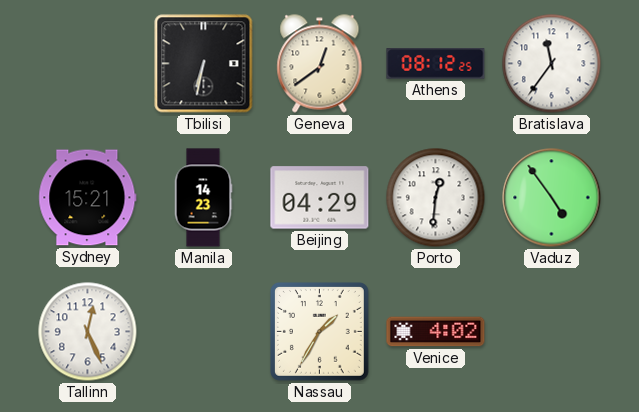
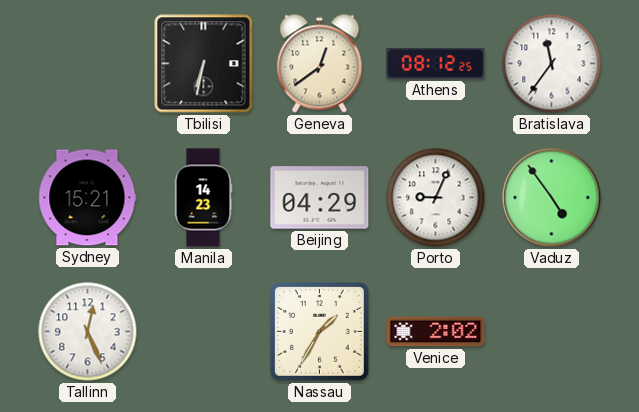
Porto: 12:31 -> 9:04 (436, 198)
Venice: 4:02 -> 2:02 (436, 332)
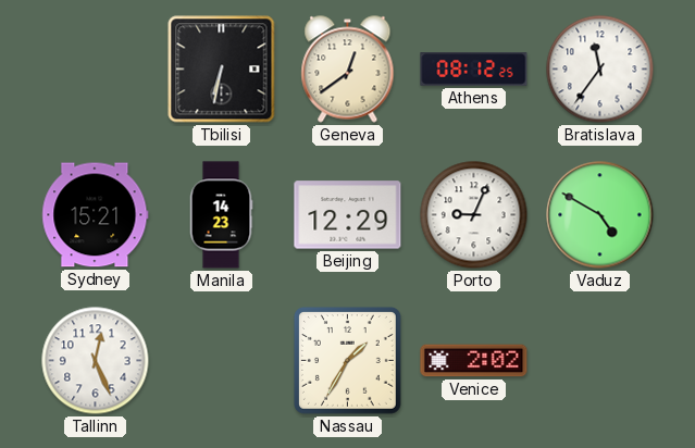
Beijing: 04:29 -> 12:29 (348, 215)
Vaduz: 4:54 -> 4:50 (600, 215)
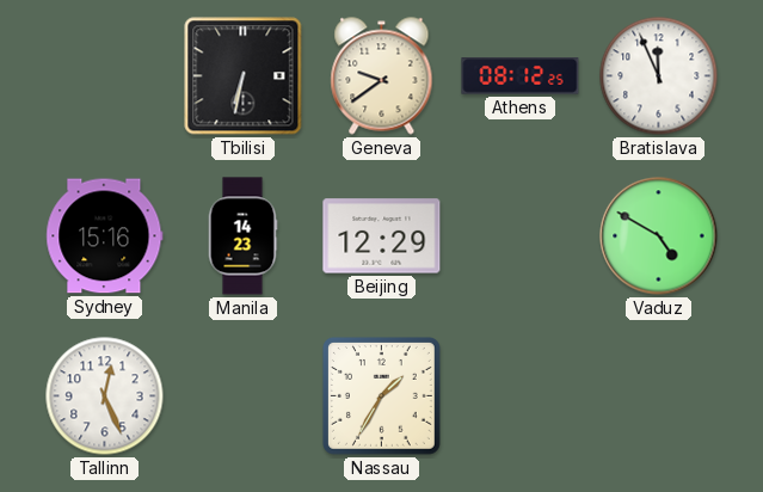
Geneva: 12:39 -> 9:39 (382, 76)
Bratislava: 11:36 -> 11:56 (659, 76)
Sydney: 15:21 -> 15:16 (105, 236)
Porto: 9:04 -> none (474, 215)
Venice: 2:02 -> none (474, 361)
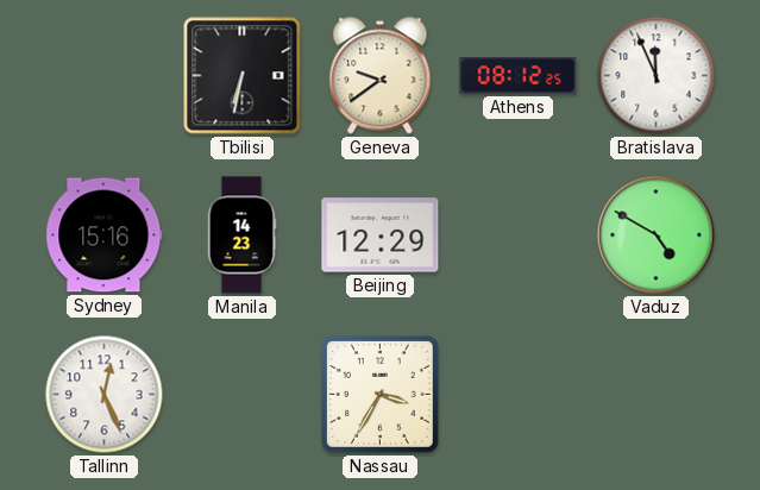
Nassau: 1:35 -> 3:35 (379, 394)
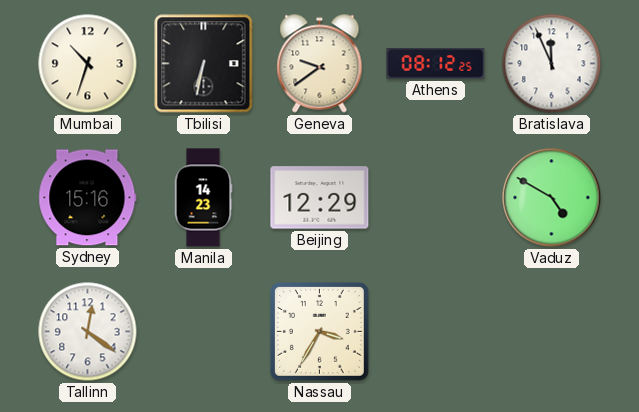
Mumbai: none -> 10:33 (88, 64)
Tallinn: 12:26 -> 12:21 (88, 332)
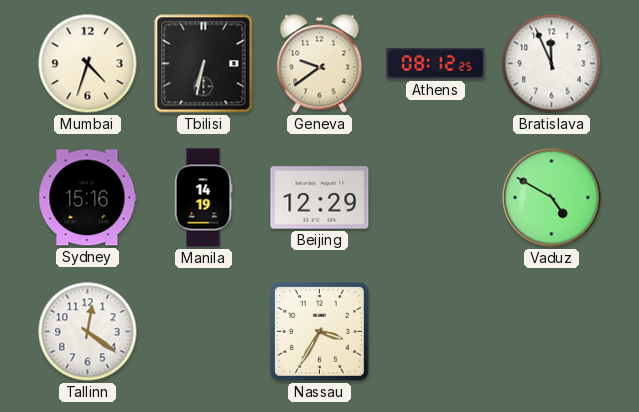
Mumbai: 10:33 -> 4:33 (88, 64)
Manila: 14:23 -> 14:19 (203, 198)
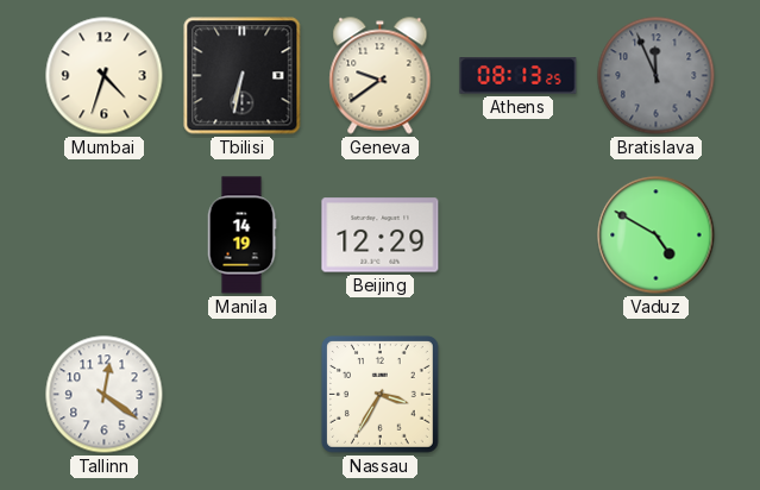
Athens: 08:12 -> 08:13 (519, 76)
Bratislava dial: white -> grey (657, 76)
Sydney: 15:16 -> none (88, 198)
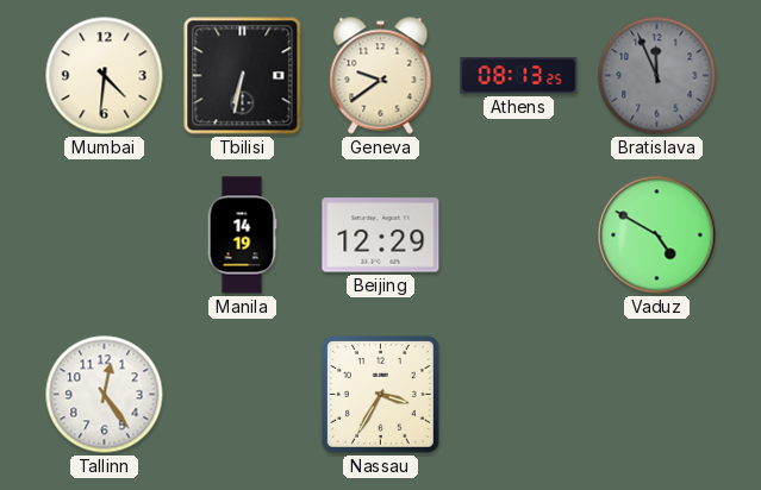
Mumbai: 4:33 -> 4:31 (105, 76)
Tallinn: 12:21 -> 12:24 (105, 395)
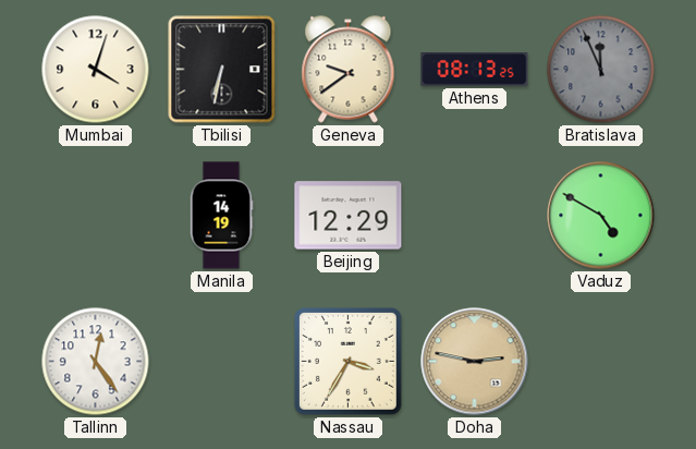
Mumbai: 4:31 -> 4:03 (96, 70)
Doha: none -> 2:47 (475, 362)
